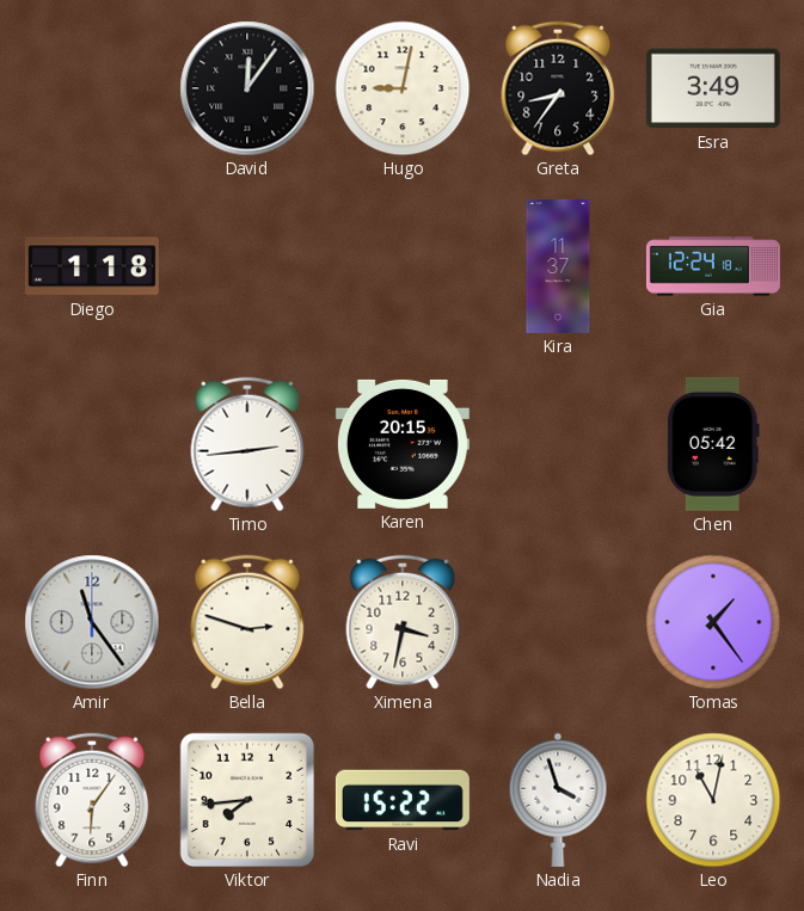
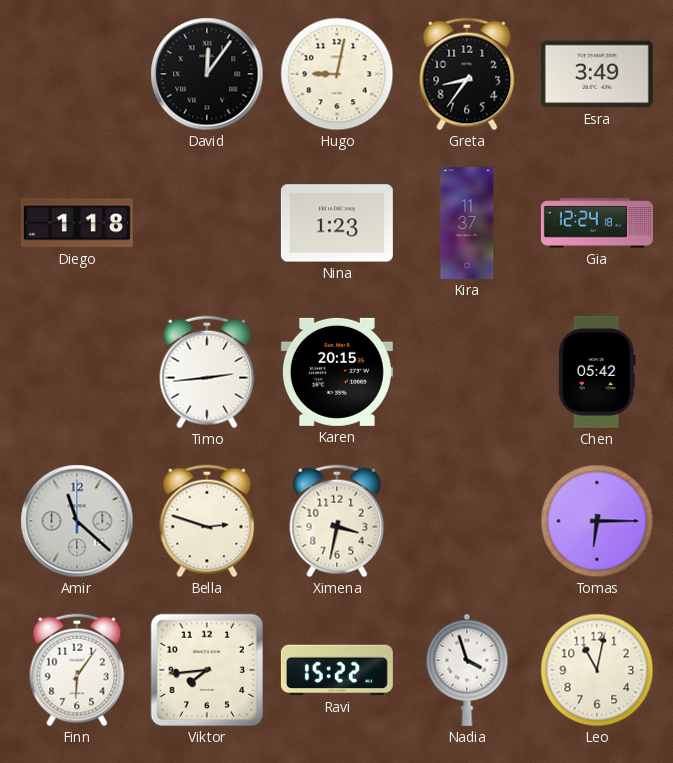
Nina: none -> 1:23 (337, 223)
Amir: 11:24 -> 11:22 (77, 521)
Tomas: 1:24 -> 6:15 (597, 521)
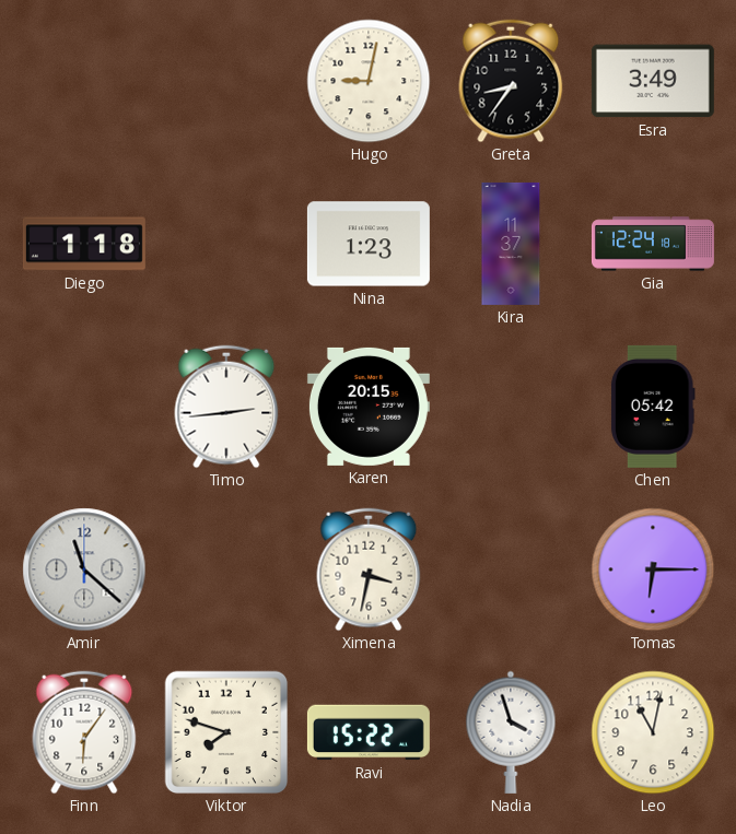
David: 12:06 -> none (207, 74)
Bella: 2:48 -> none (207, 521)
Viktor: 7:44 -> 7:48 (226, 732)
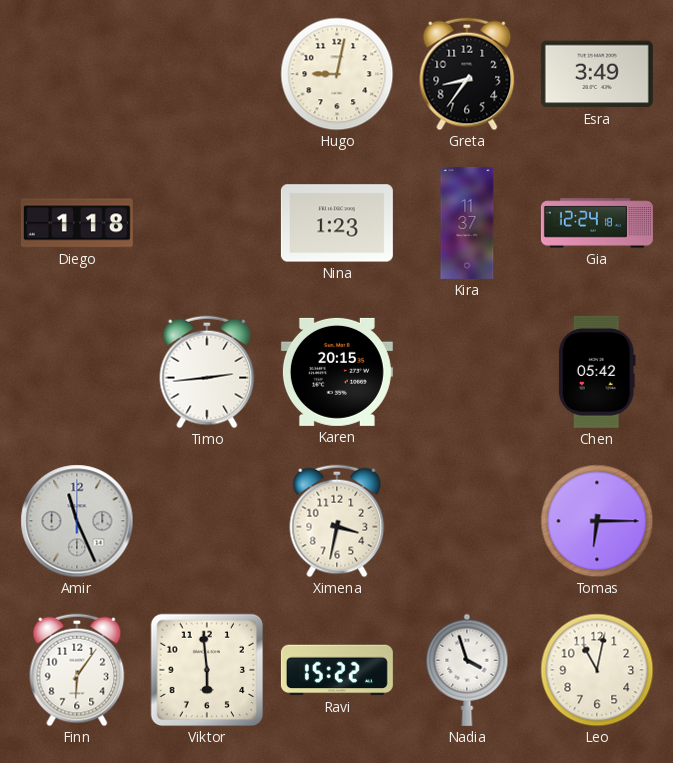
Amir: 11:22 -> 11:26 (77, 521)
Viktor: 7:48 -> 5:59 (207, 670)
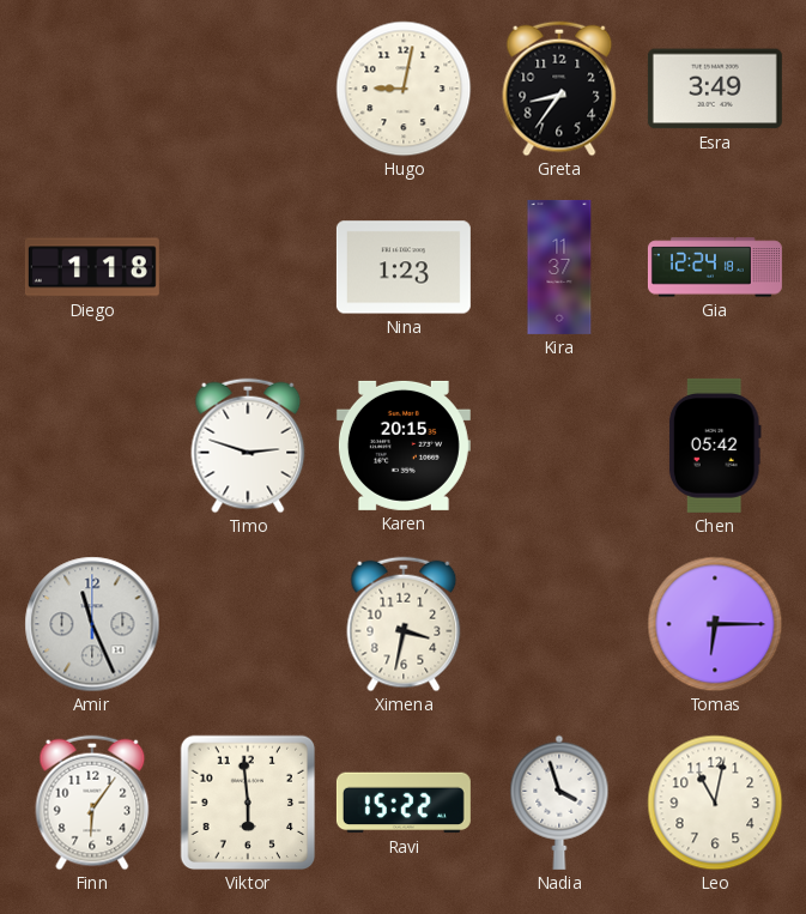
Timo: 2:44 -> 2:48 (248, 446)
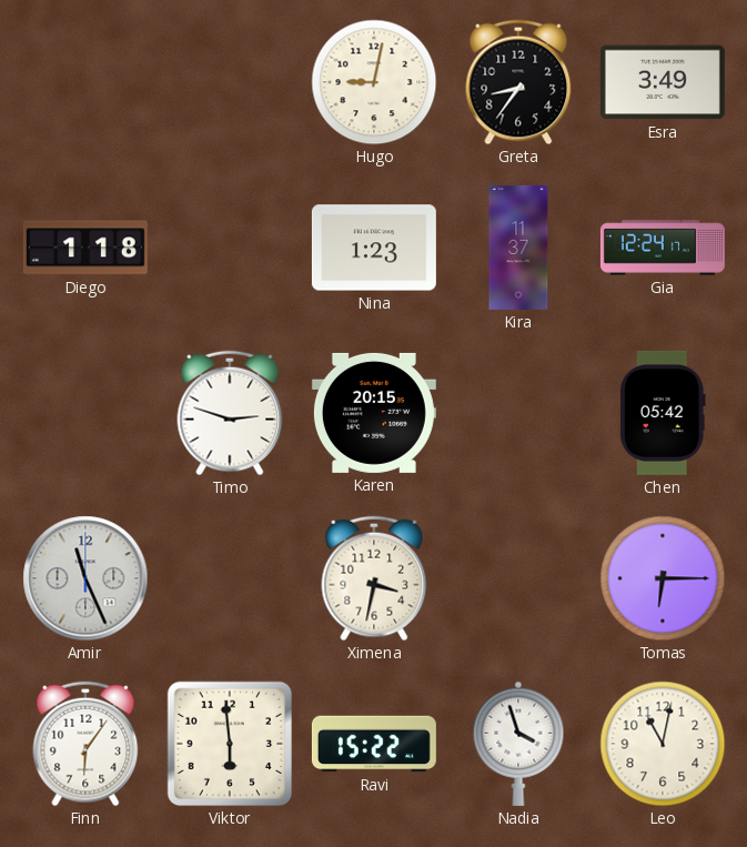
Gia: 12:24:18 -> 12:24:17 (663, 248)
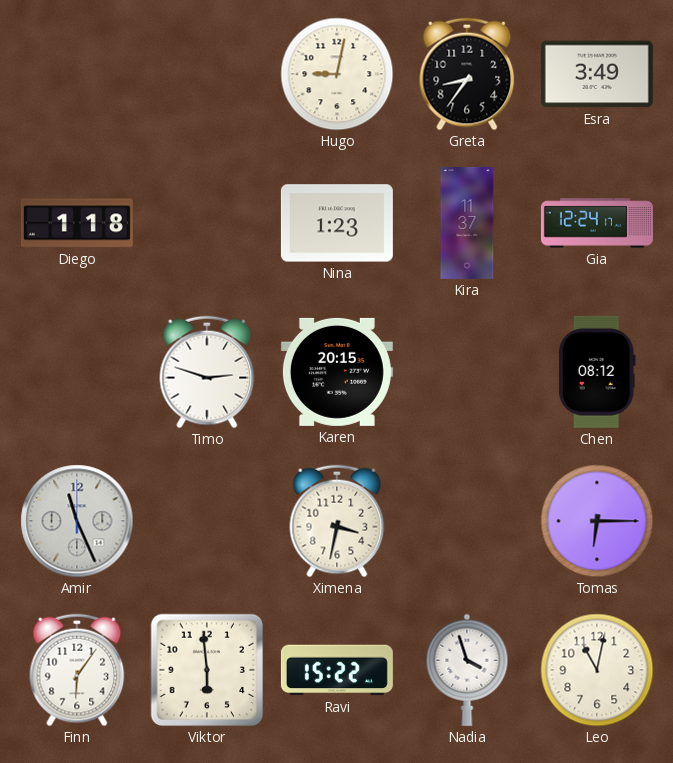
Chen: 05:42 -> 08:12 (597, 372)
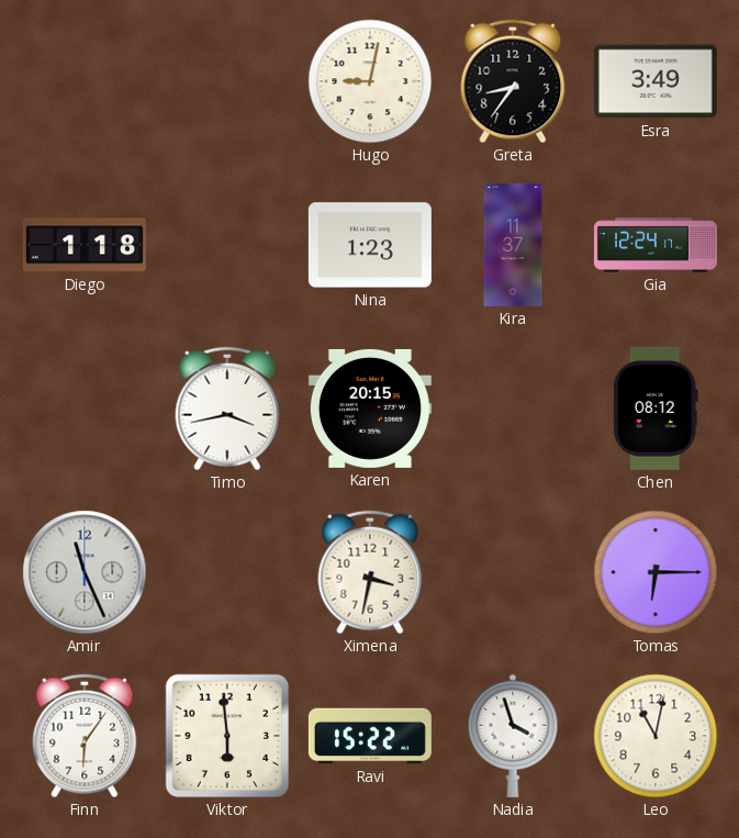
Timo: 2:48 -> 3:43 (227, 409)
